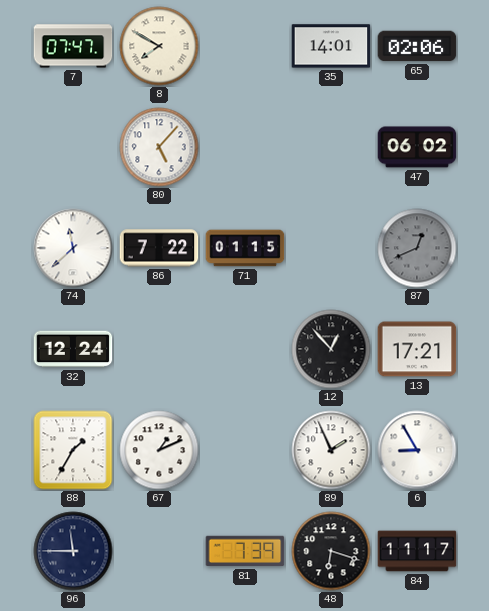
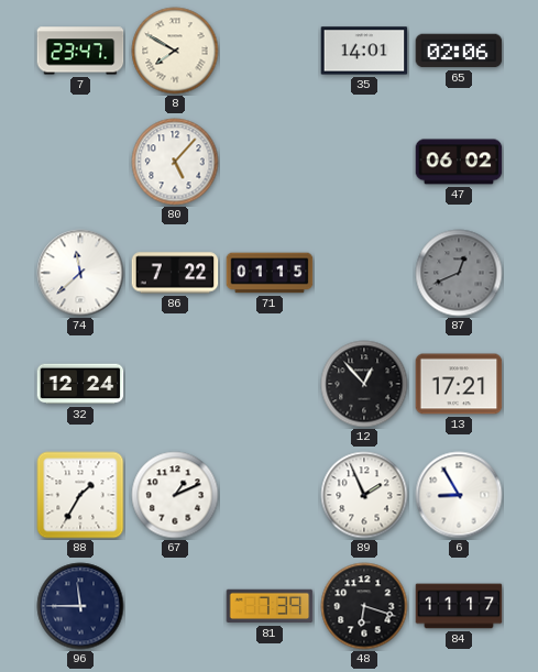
7: 07:47 -> 23:47 (80, 51)
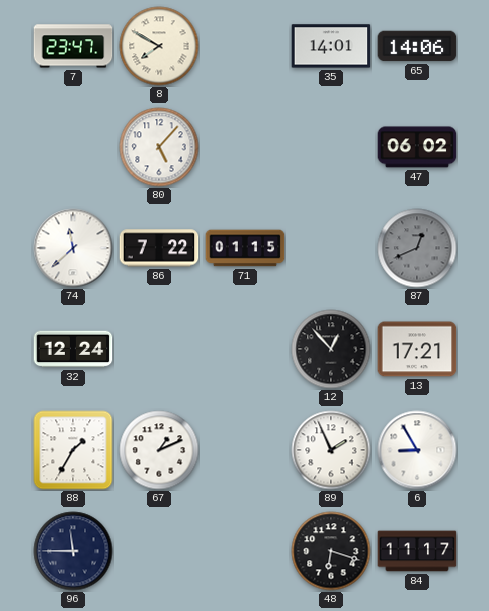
65: 02:06 -> 14:06 (417, 46)
81: 7:39 -> none (270, 606)
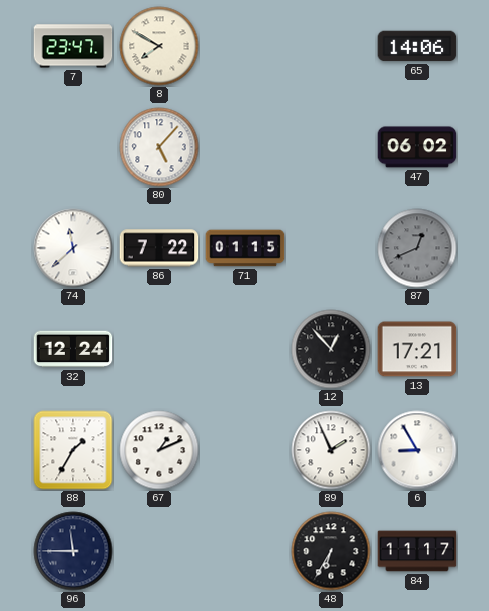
35: 14:01 -> none (331, 46)
48: 6:18 -> 6:35 (331, 551)
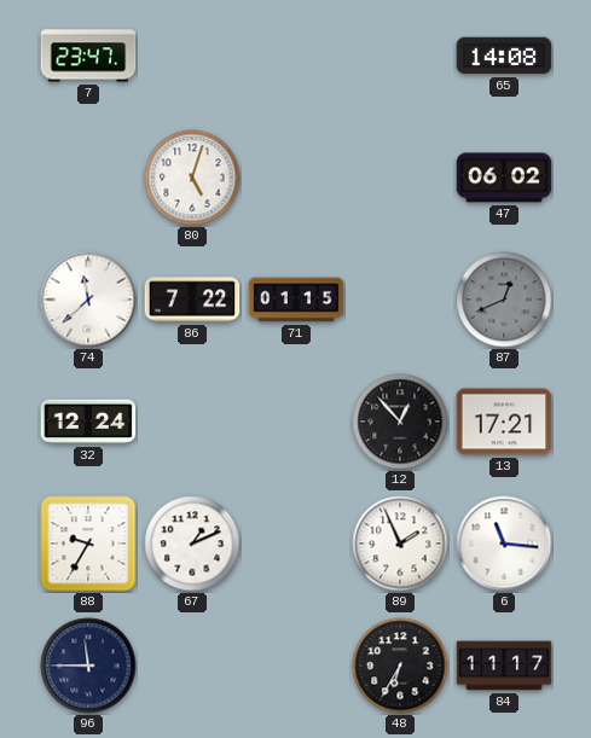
8: 7:50 -> none (159, 46)
65: 14:06 -> 14:08 (504, 56)
80: 5:07 -> 5:03 (192, 178)
88: 1:35 -> 9:35 (88, 544)
6: 8:55 -> 11:16 (504, 544)
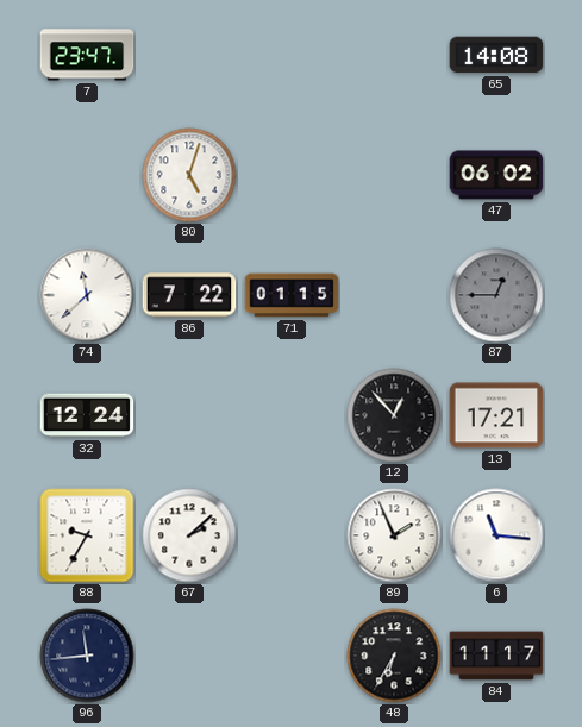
87: 12:41 -> 12:45 (496, 295)
67: 1:11 -> 2:08 (189, 535)
96: 11:45 -> 11:44 (87, 656)
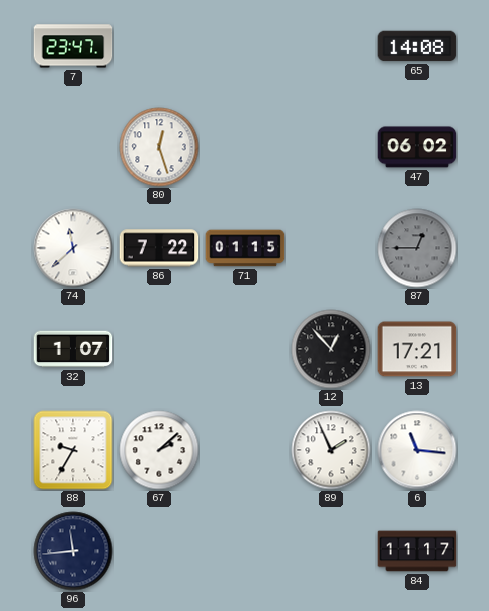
80: 5:03 -> 12:27 (159, 147)
32: 12:24 -> 1:07 (73, 349)
48: 6:35 -> none (394, 656)
